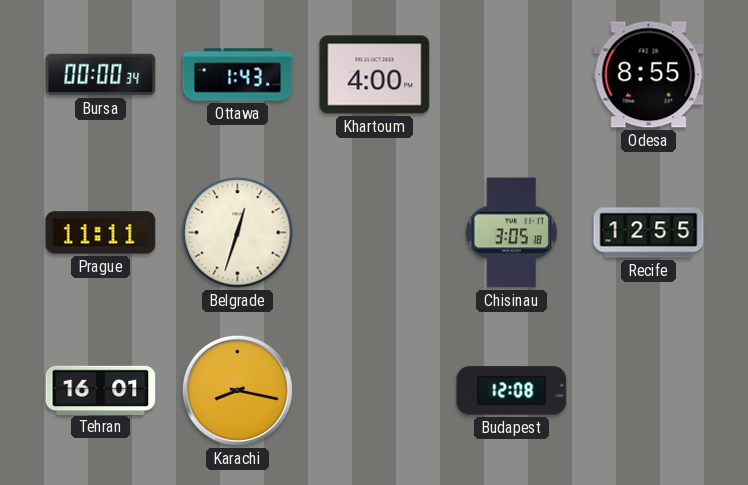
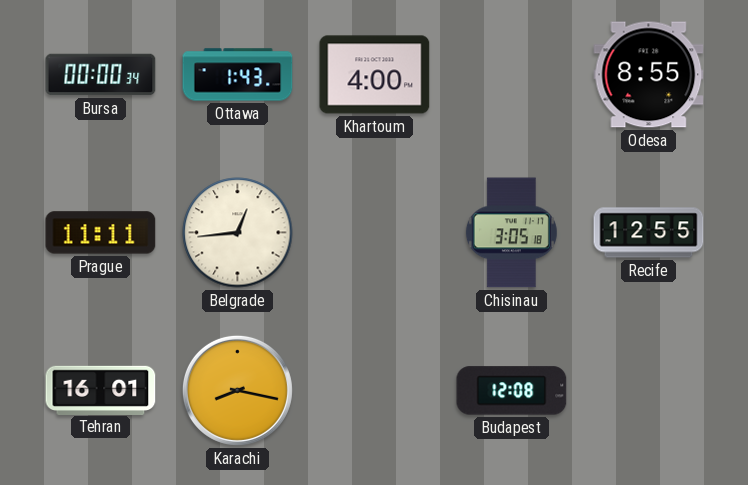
Belgrade: 12:33 -> 12:44 (238, 233)
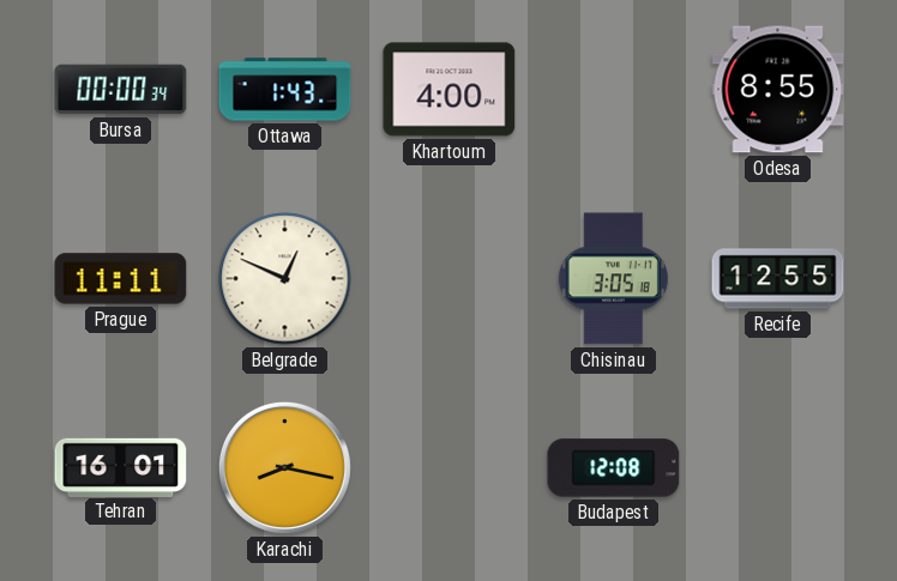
Belgrade: 12:44 -> 12:49 (285, 279)
